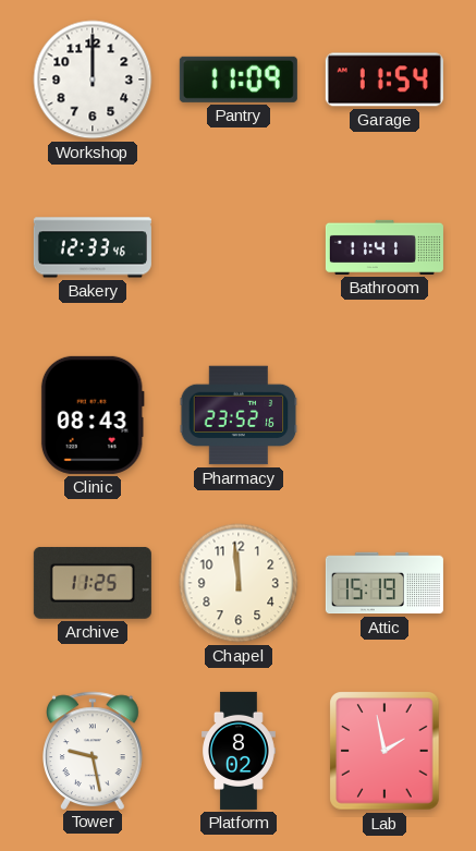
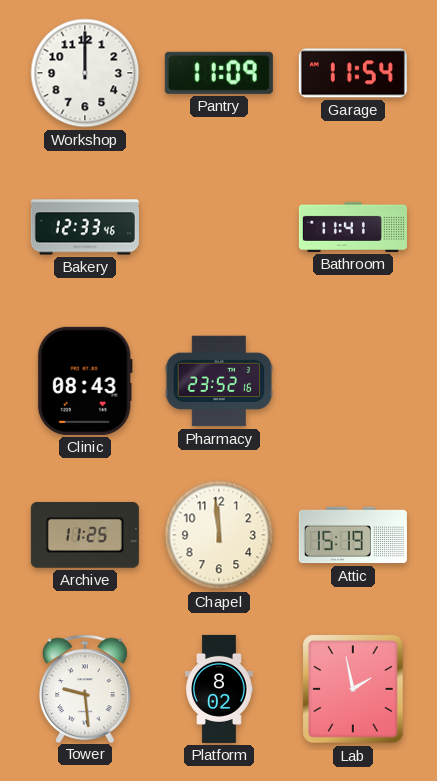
Tower: 9:28 -> 9:29 (86, 688)
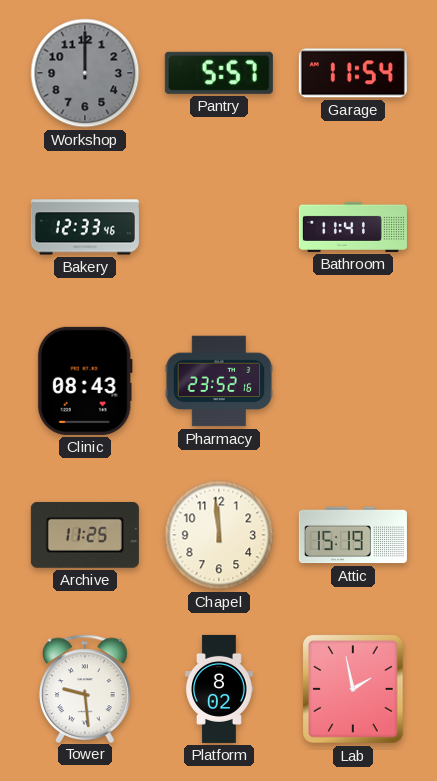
Workshop dial: white -> grey (85, 73)
Pantry: 11:09 -> 5:57 (219, 73)
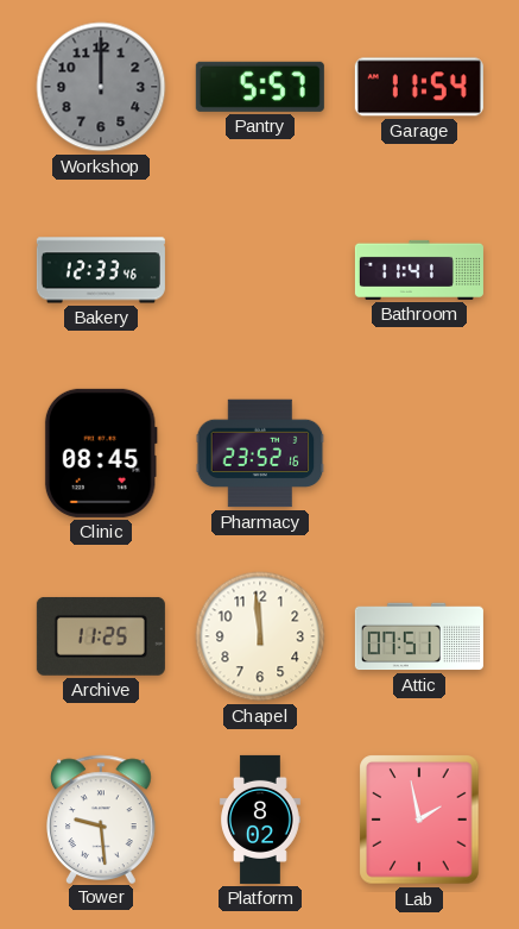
Clinic: 08:43 -> 08:45 (101, 453)
Attic: 15:19 -> 07:51 (419, 636)
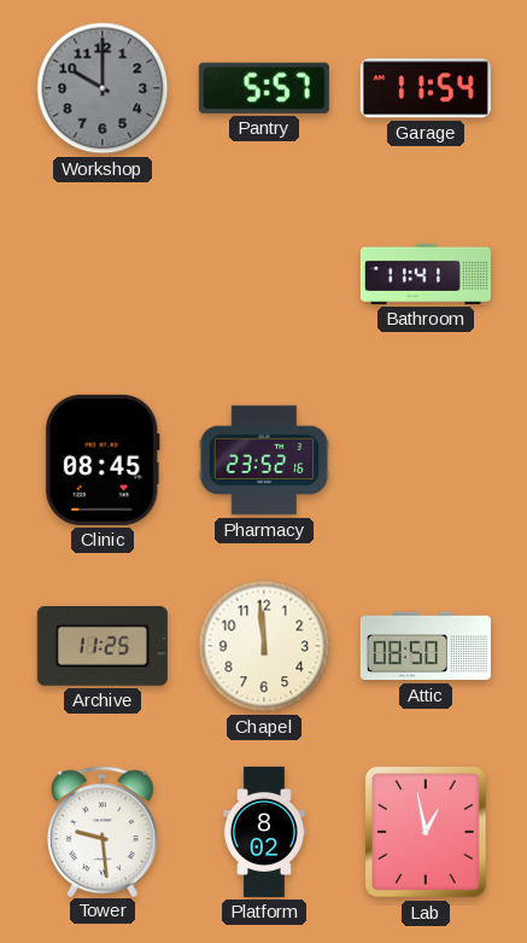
Workshop: 12:00 -> 10:00 (103, 88)
Bakery: 12:33 -> none (101, 270)
Attic: 07:51 -> 08:50 (426, 646)
Lab: 1:58 -> 12:58 (426, 832)
